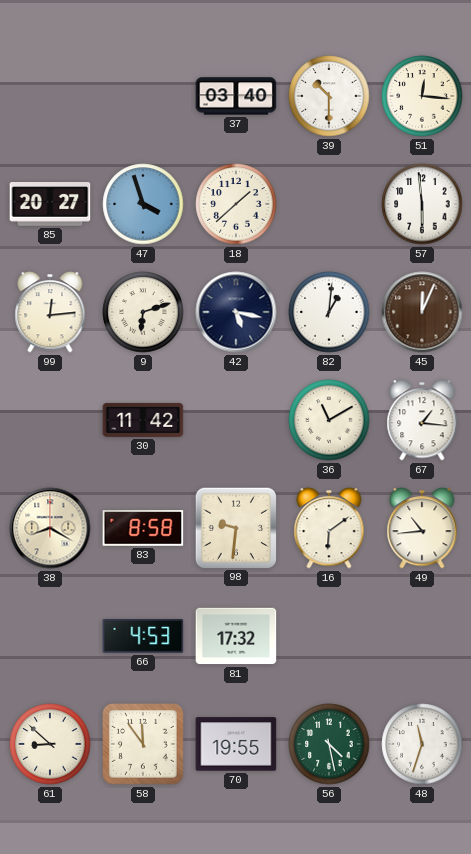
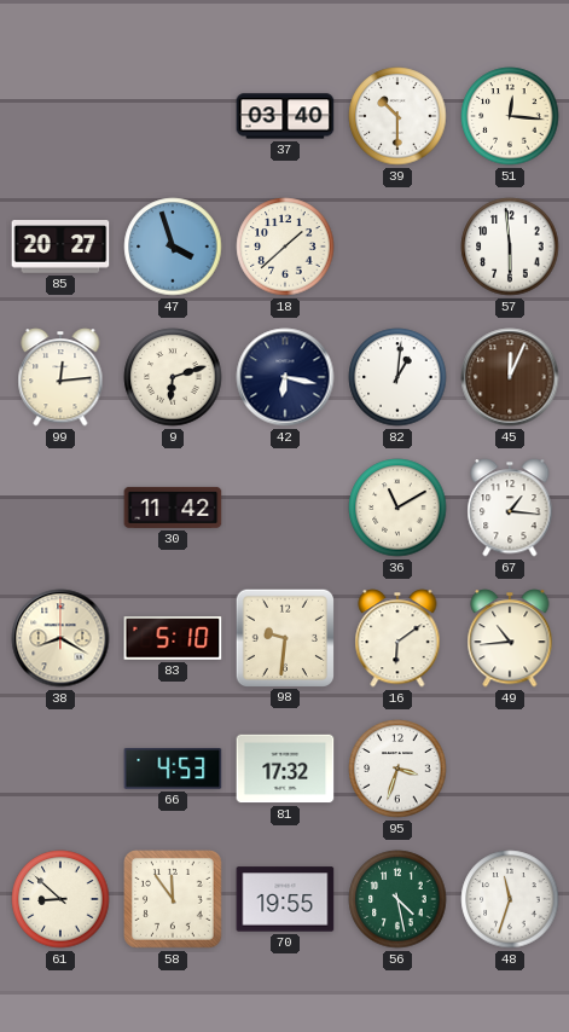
42: 5:17 -> 6:17 (285, 377)
83: 8:58 -> 5:10 (173, 639)
95: none -> 3:33 (397, 769)
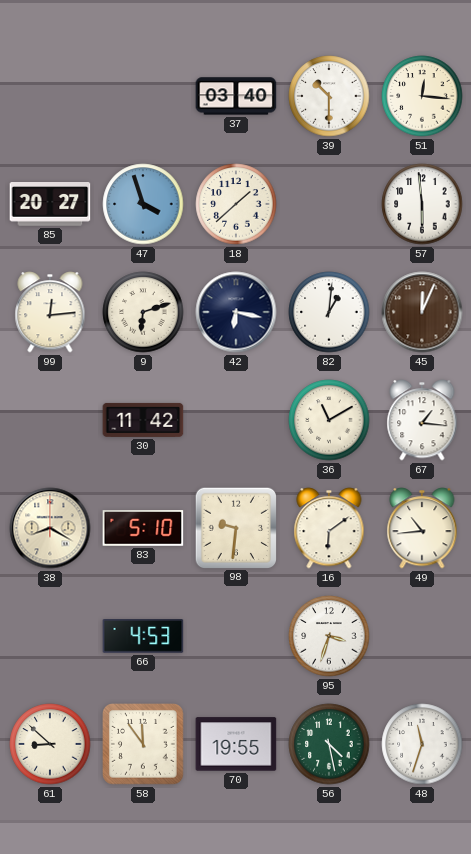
81: 17:32 -> none (285, 769)
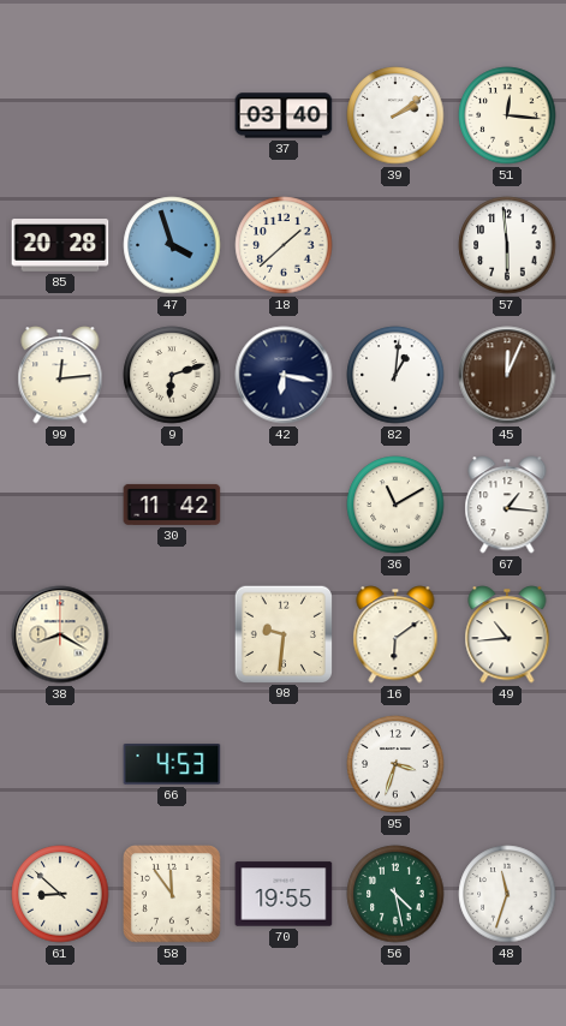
39: 10:30 -> 2:09 (395, 115)
85: 20:27 -> 20:28 (60, 246)
83: 5:10 -> none (143, 529)
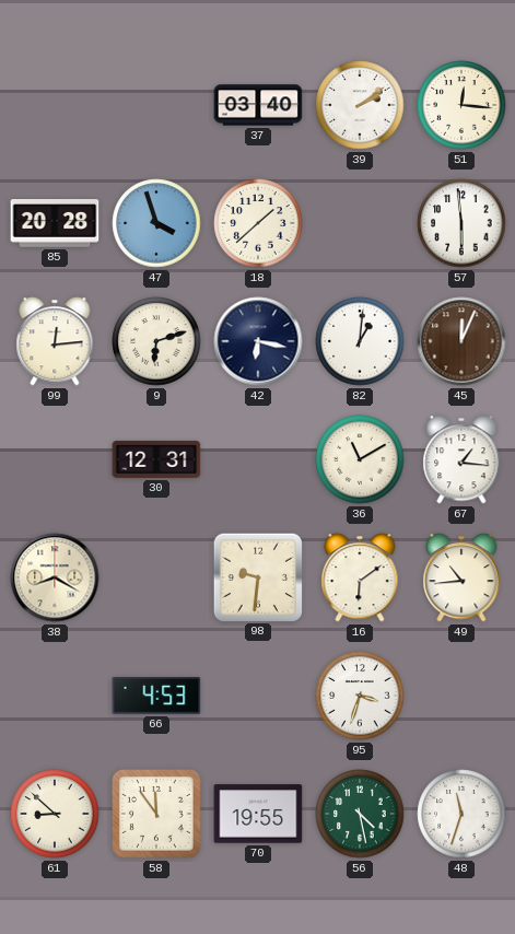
30: 11:42 -> 12:31 (156, 459)
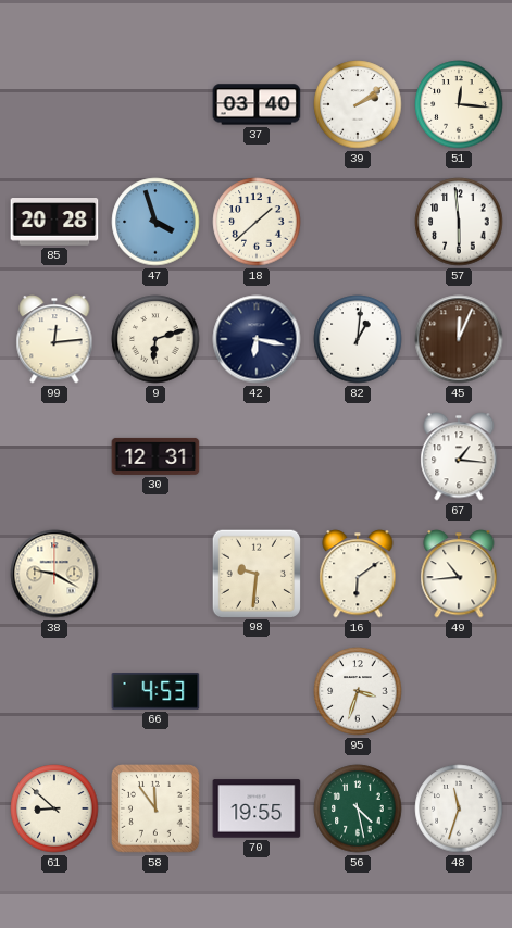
36: 11:10 -> none (360, 459)
38: 8:20 -> 9:20 (54, 574)
